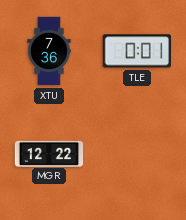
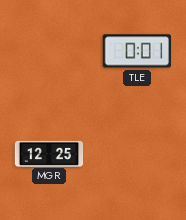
XTU: 7:36 -> none (49, 51)
MGR: 12:22 -> 12:25 (49, 153)
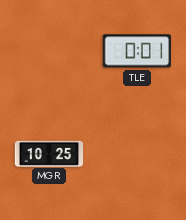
MGR: 12:25 -> 10:25 (49, 153)
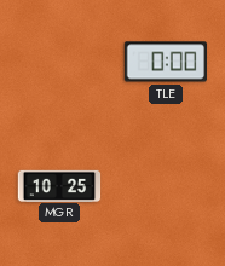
TLE: 0:01 -> 0:00 (165, 62)
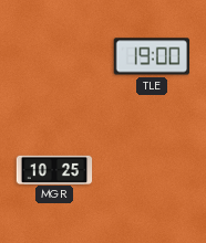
TLE: 0:00 -> 19:00 (151, 56)
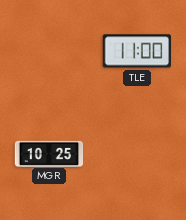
TLE: 19:00 -> 11:00 (136, 51)
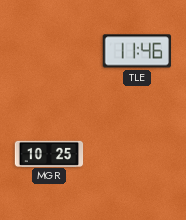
TLE: 11:00 -> 11:46 (136, 51)
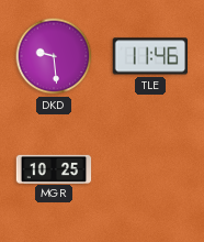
DKD: none -> 9:29 (54, 56)
